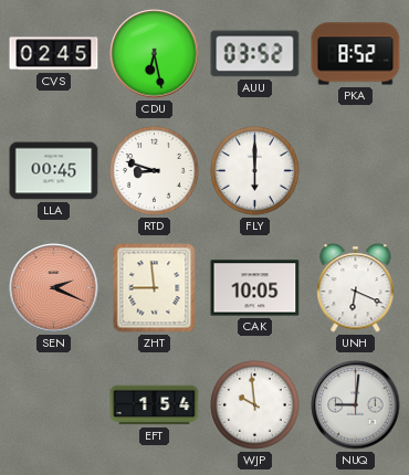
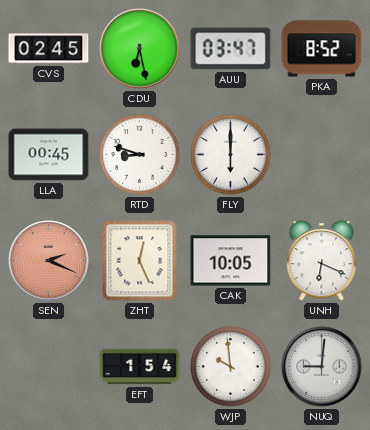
AUU: 03:52 -> 03:47 (231, 49)
ZHT: 8:59 -> 12:26 (140, 261)
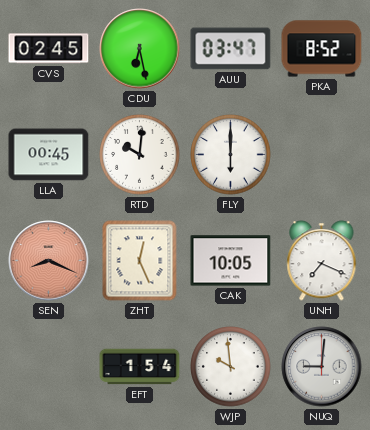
RTD: 8:48 -> 10:01 (140, 155)
SEN: 2:19 -> 8:19 (49, 261)
UNH: 6:19 -> 7:19 (322, 261)
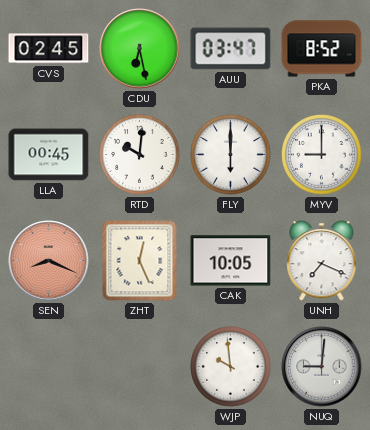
MYV: none -> 9:00 (322, 155)
EFT: 1:54 -> none (140, 367)
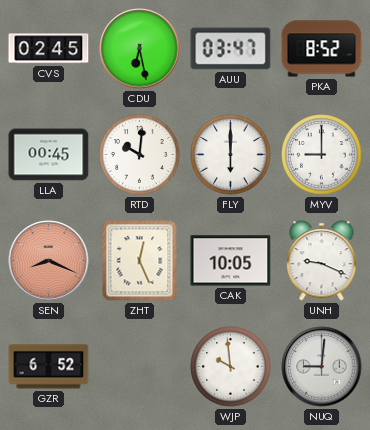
UNH: 7:19 -> 9:19 (322, 261)
GZR: none -> 6:52 (49, 367)
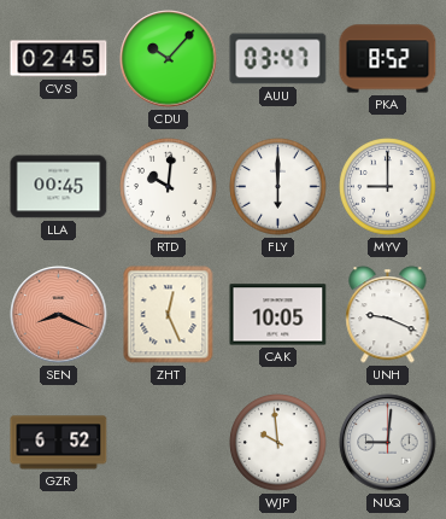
CDU: 6:28 -> 10:07 (169, 59)
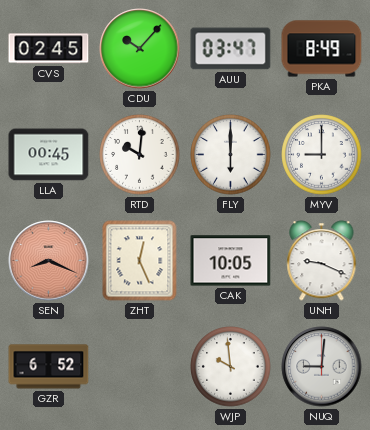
PKA: 8:52 -> 8:49 (322, 49)
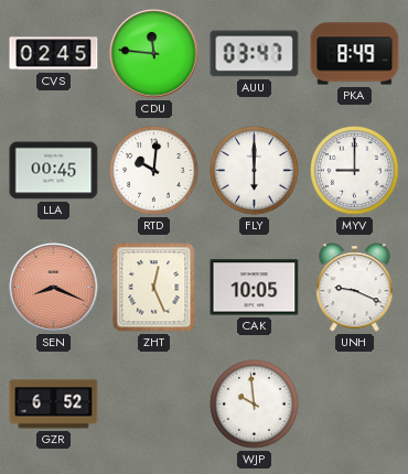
CDU: 10:07 -> 11:46 (154, 54)
NUQ: 9:01 -> none (322, 367)
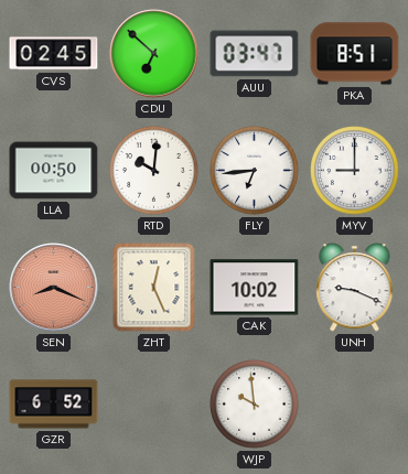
CDU: 11:46 -> 6:52 (154, 54)
PKA: 8:49 -> 8:51 (355, 54)
LLA: 00:45 -> 00:50 (54, 171)
FLY: 6:00 -> 6:44 (255, 171)
CAK: 10:05 -> 10:02 (255, 288)
